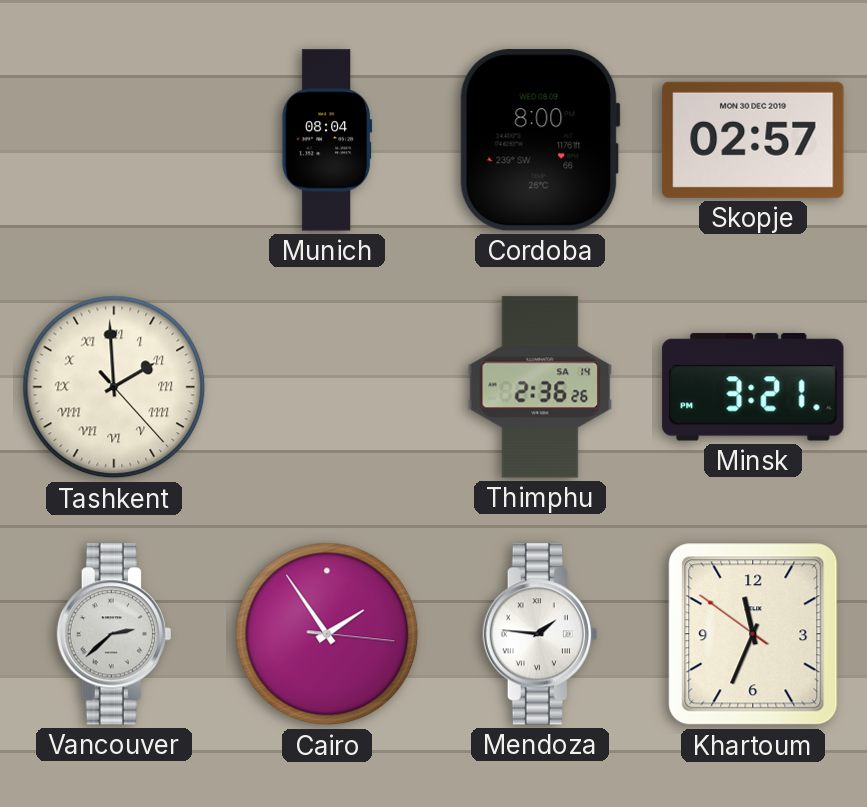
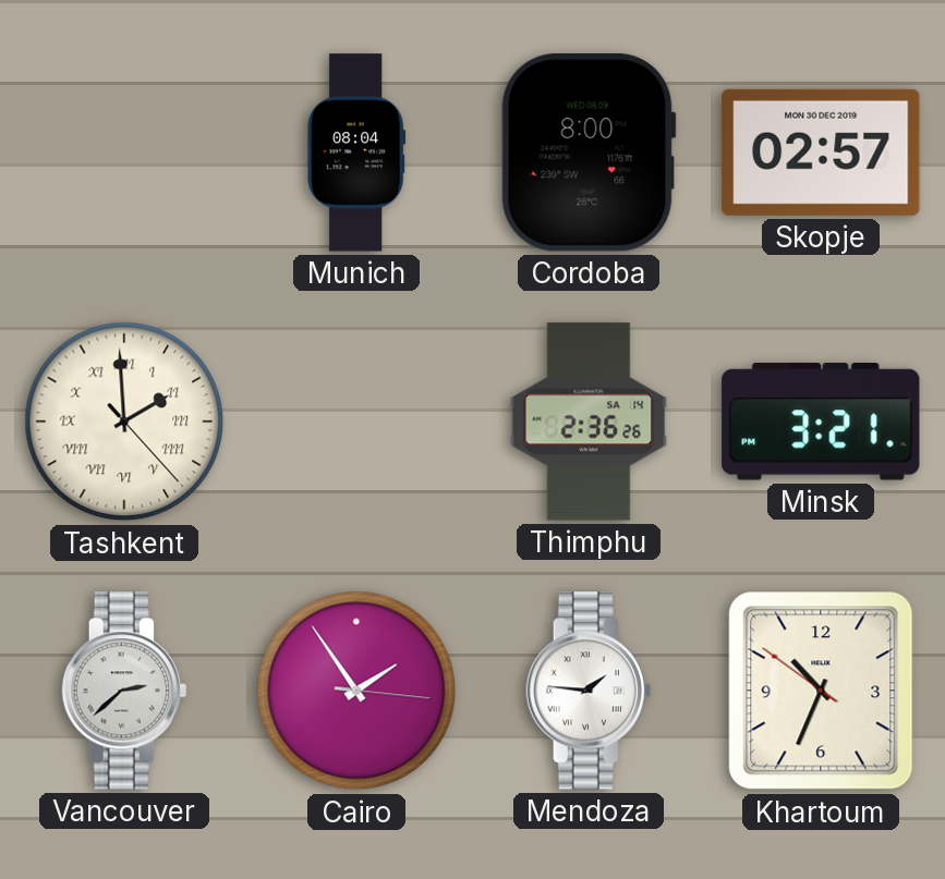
Khartoum: 11:33 -> 10:33 (821, 691)
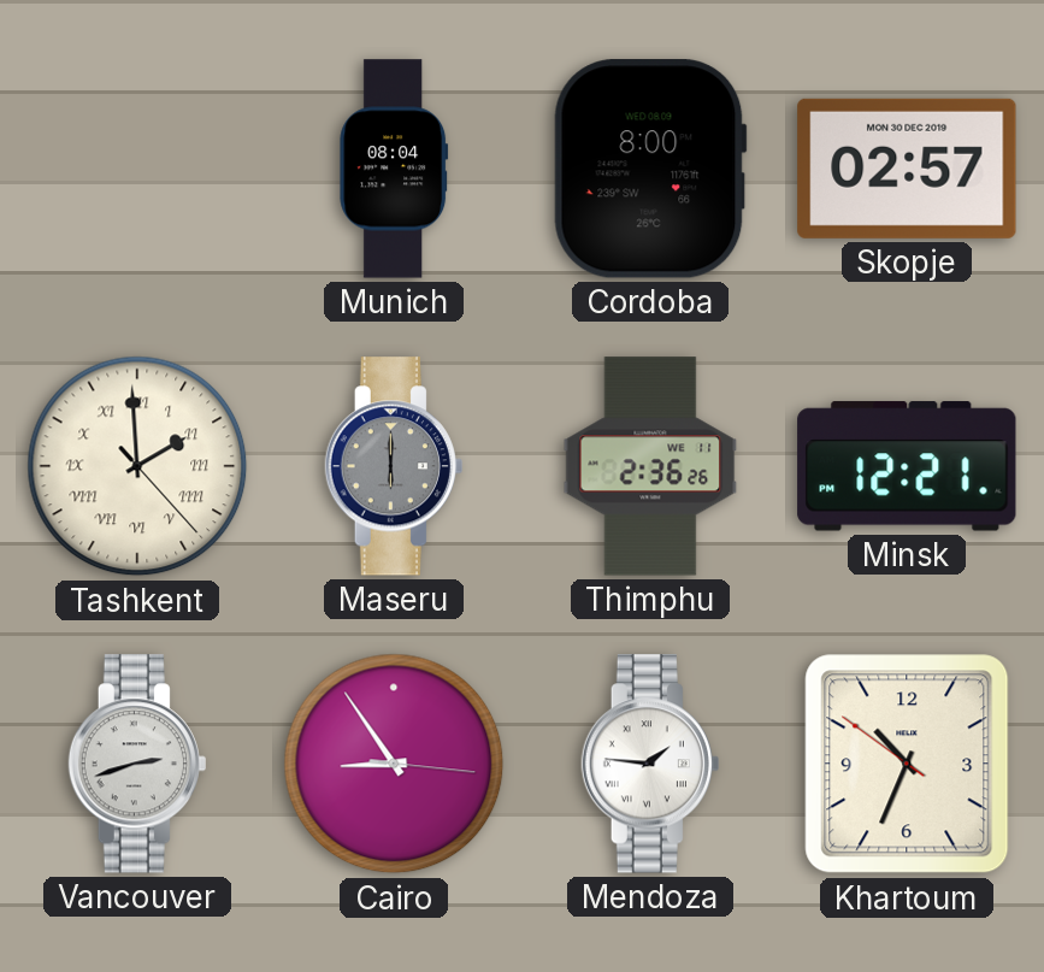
Maseru: none -> 6:00 (394, 466)
Thimphu date: SA 14 -> WE 11 (650, 466)
Minsk: 3:21 -> 12:21 (907, 466)
Vancouver: 2:38 -> 2:42 (137, 764)
Cairo: 1:54 -> 8:54 (394, 764)
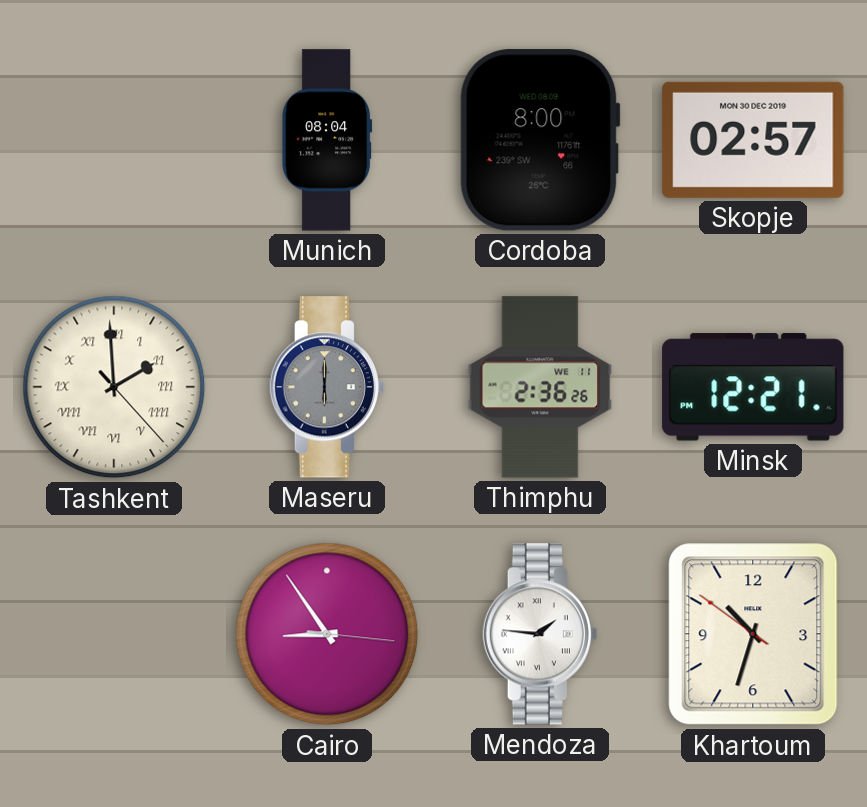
Vancouver: 2:42 -> none (137, 764)
Khartoum: 10:33 -> 10:32 (753, 634)
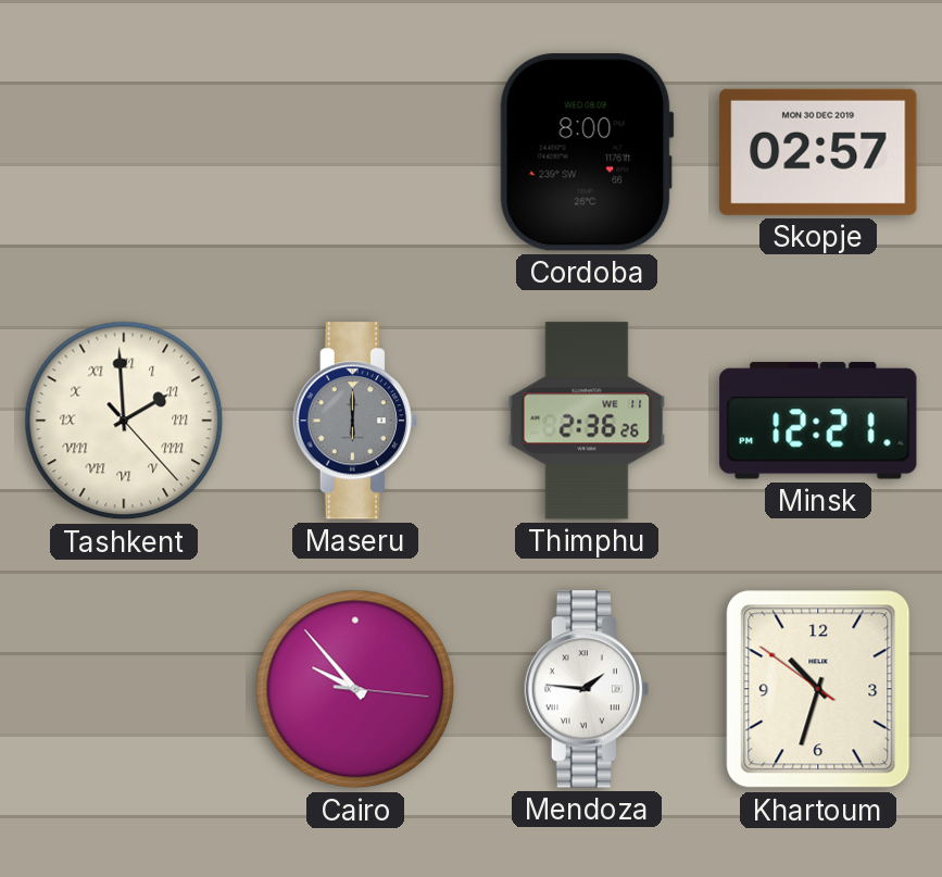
Munich: 08:04 -> none (327, 140)
Cairo: 8:54 -> 9:53 (355, 689)
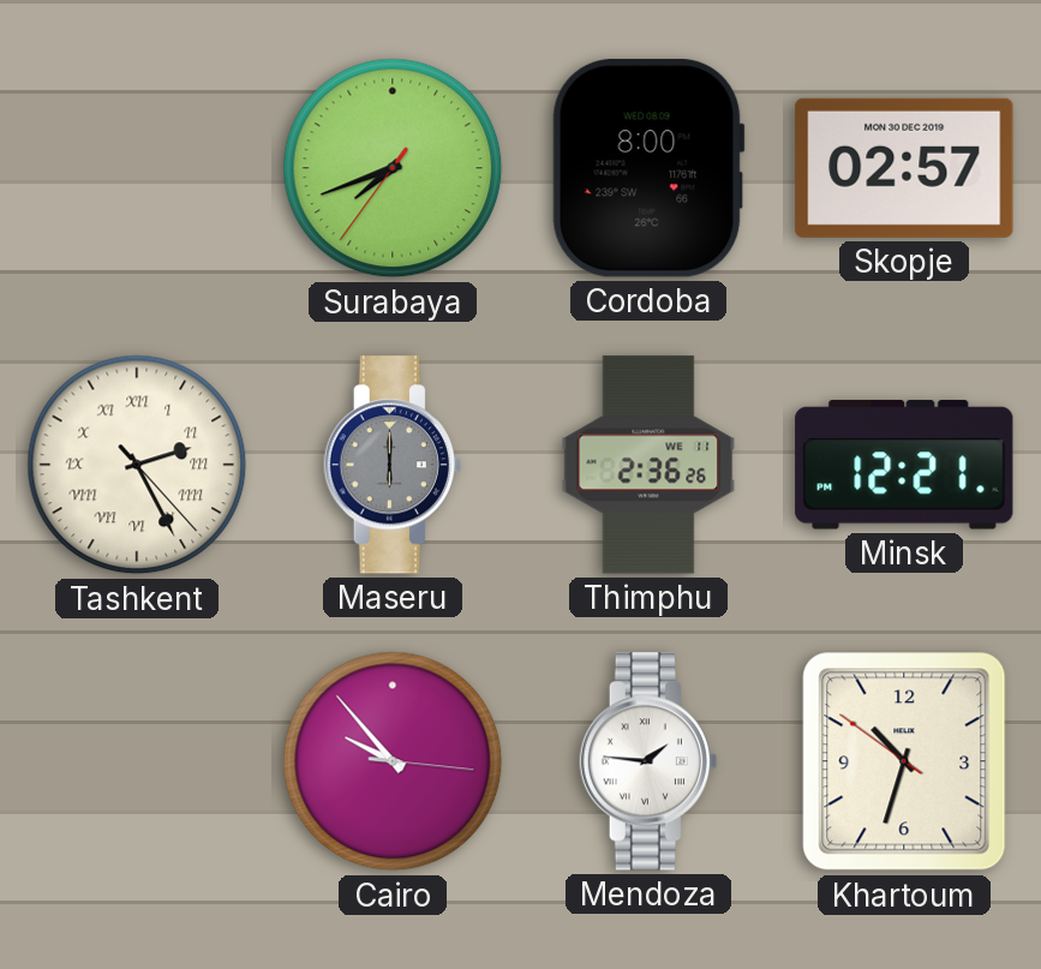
Surabaya: none -> 7:41 (393, 168)
Tashkent: 1:59 -> 2:25 (137, 465)
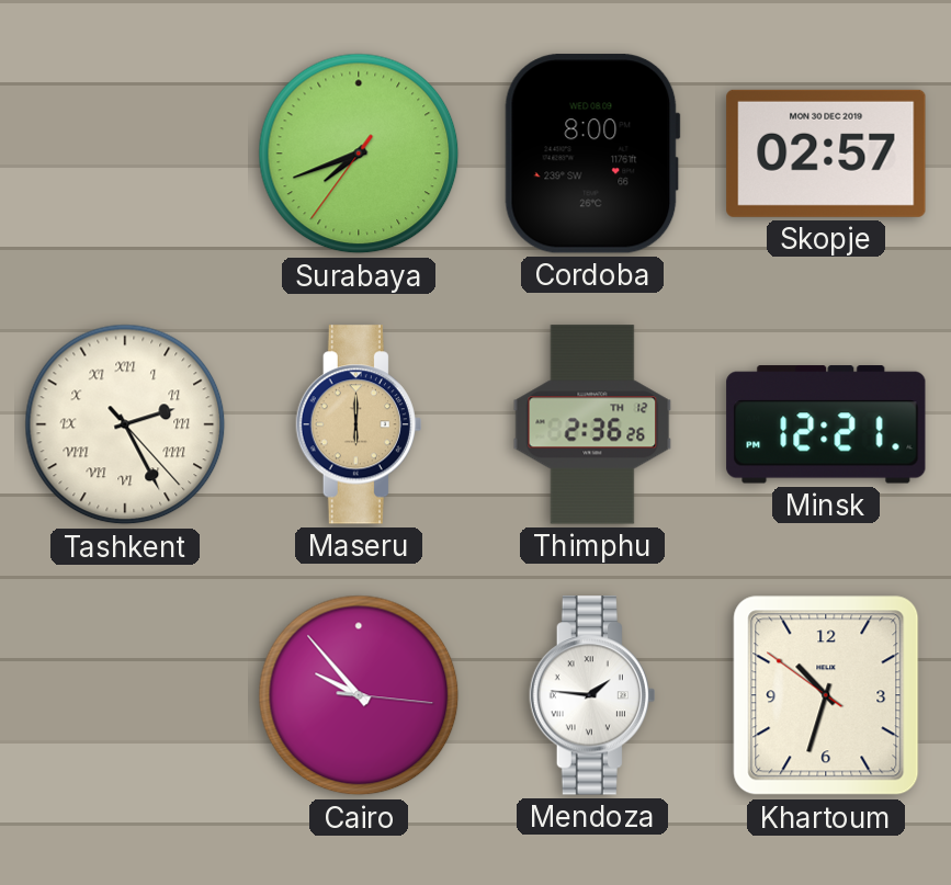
Maseru dial: grey -> champagne (359, 424)
Thimphu date: WE 11 -> TH 12 (592, 424)
